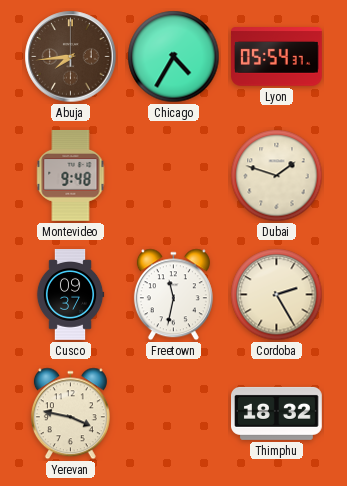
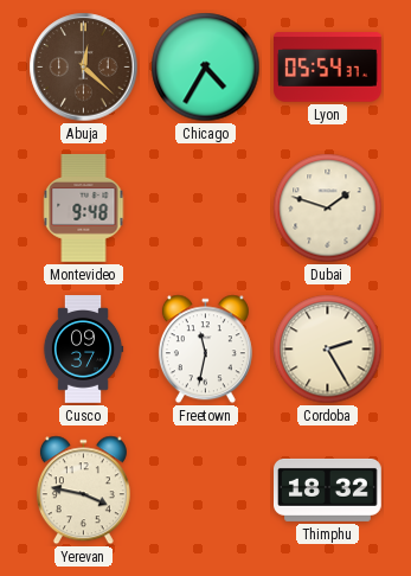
Abuja: 7:44 -> 12:22 (84, 68)
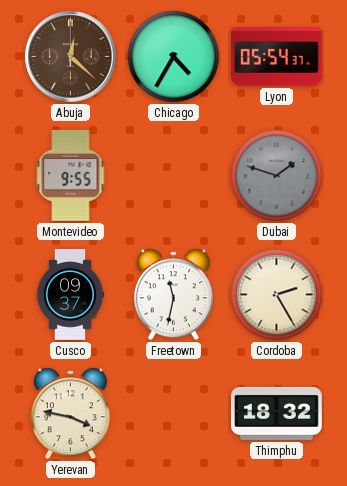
Montevideo: 9:48 -> 9:55 (71, 175)
Dubai dial: cream -> grey (277, 176)
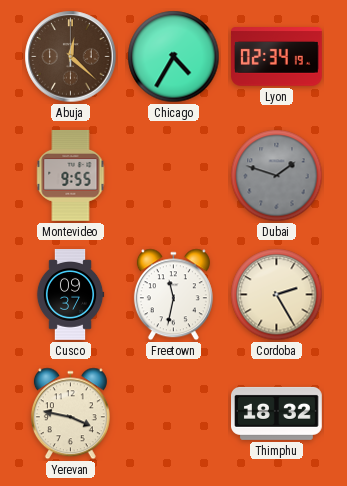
Lyon: 05:54 -> 02:34 (277, 57)
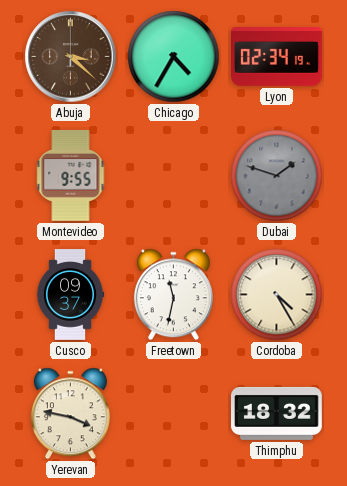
Abuja: 12:22 -> 3:22 (71, 57)
Cordoba: 2:25 -> 4:25 (277, 295)
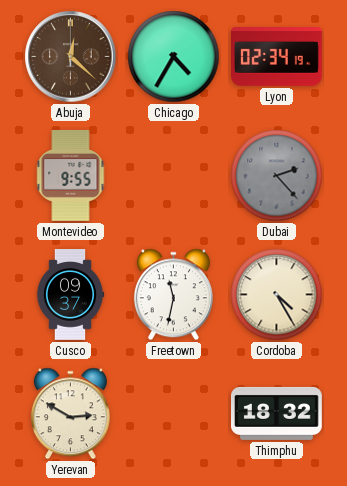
Abuja: 3:22 -> 12:22 (71, 57)
Dubai: 1:48 -> 2:23 (277, 176)
Yerevan: 3:47 -> 2:50 (70, 414)
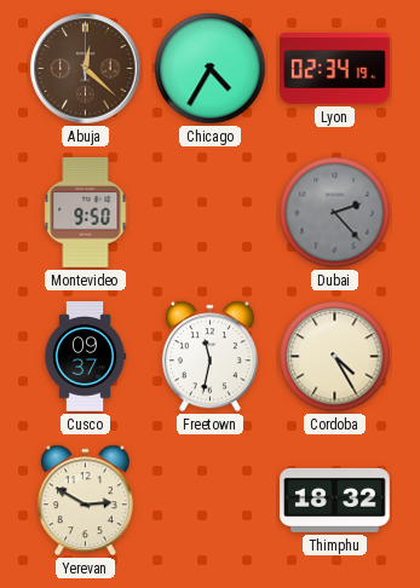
Montevideo: 9:55 -> 9:50 (86, 212)
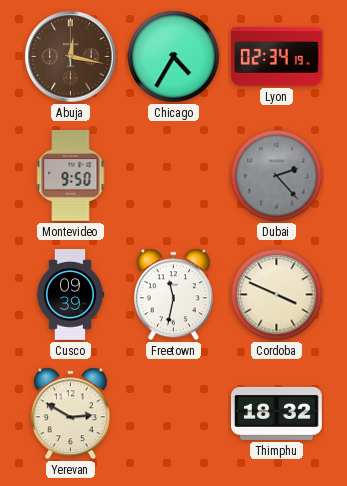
Abuja: 12:22 -> 12:17 (71, 57)
Cusco: 09:37 -> 09:39 (70, 295)
Cordoba: 4:25 -> 3:49 (277, 295)
